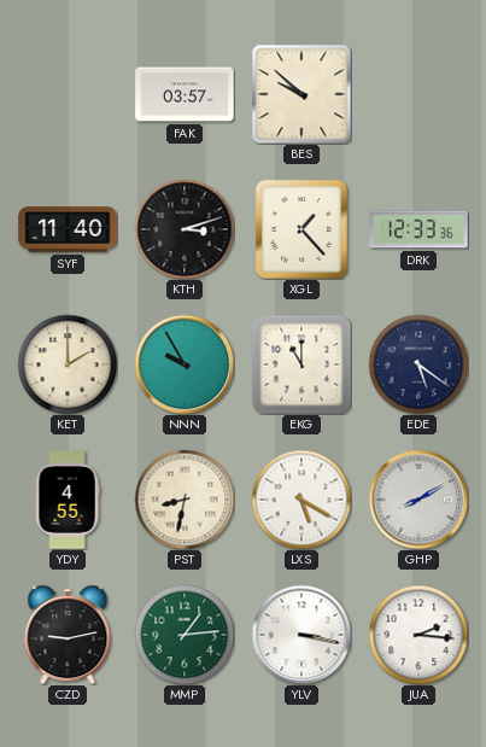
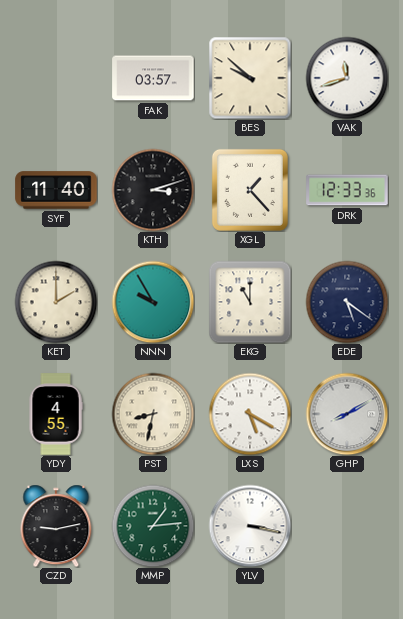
VAK: none -> 11:42 (347, 78)
JUA: 2:16 -> none (418, 635)
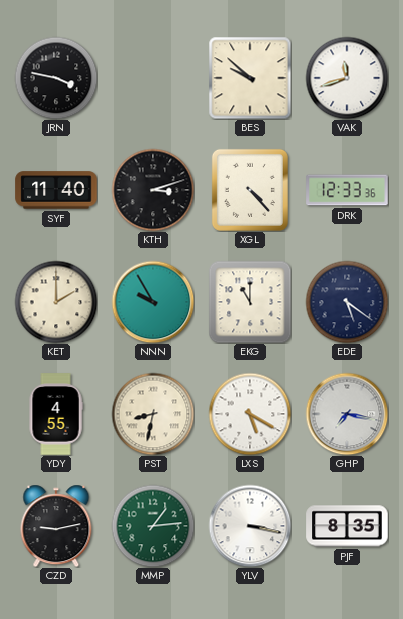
JRN: none -> 3:47 (56, 78)
FAK: 03:57 -> none (153, 78)
XGL: 1:23 -> 4:23 (250, 190)
GHP: 8:10 -> 7:17 (347, 414)
PJF: none -> 8:35 (347, 526)
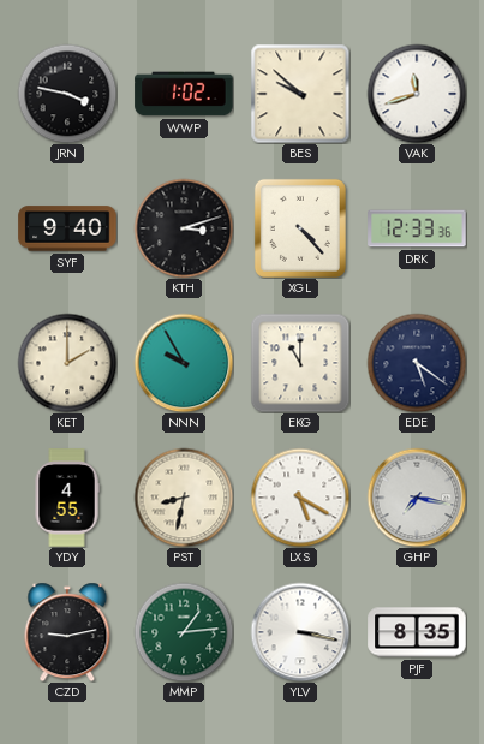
WWP: none -> 1:02 (184, 94)
SYF: 11:40 -> 9:40 (67, 228)
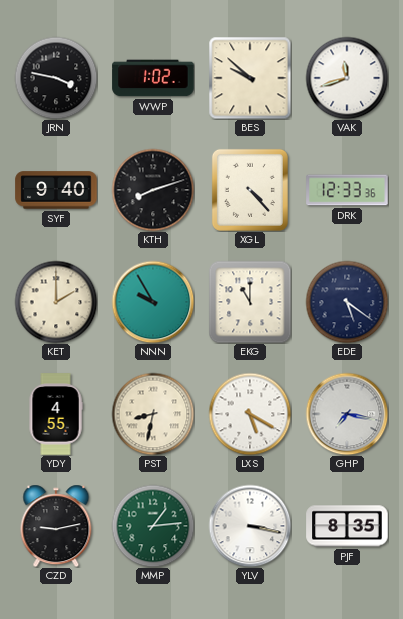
KTH: 3:12 -> 8:12 (153, 190)
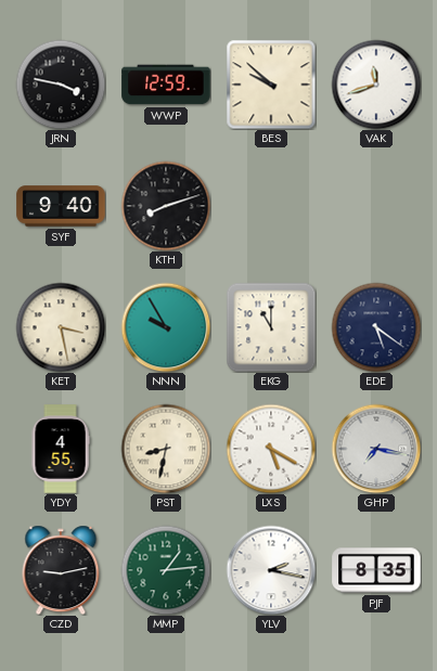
WWP: 1:02 -> 12:59 (166, 85)
XGL: 4:23 -> none (250, 190)
DRK: 12:33 -> none (347, 190)
KET: 2:00 -> 3:28 (61, 327)
YLV: 3:17 -> 2:17 (271, 570)
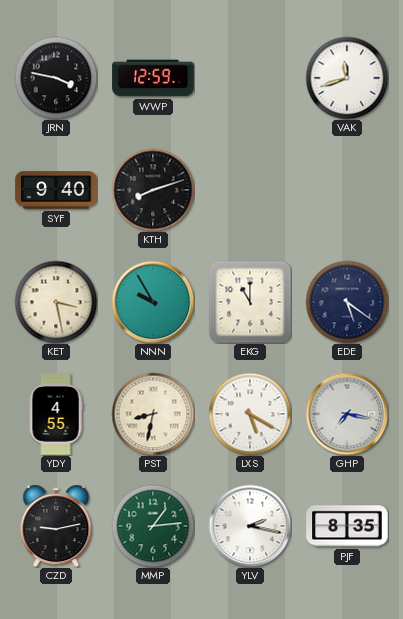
BES: 9:52 -> none (271, 85)
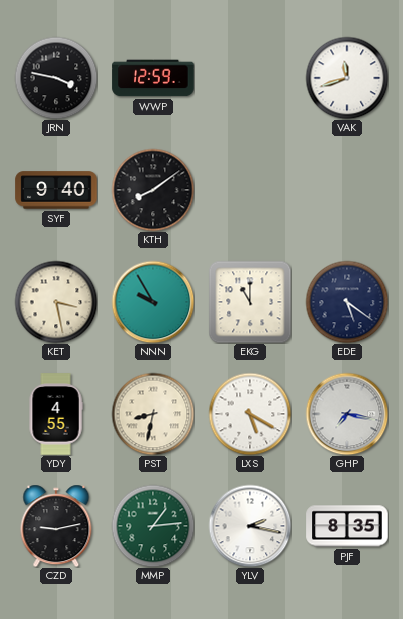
KTH: 8:12 -> 8:09 (153, 190)
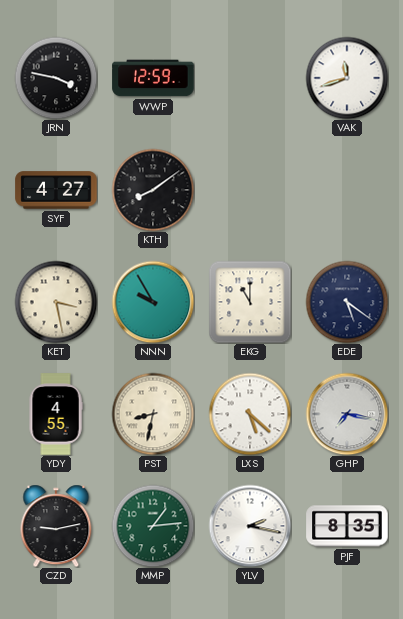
SYF: 9:40 -> 4:27 (56, 190)
LXS: 5:20 -> 5:22 (250, 414)
